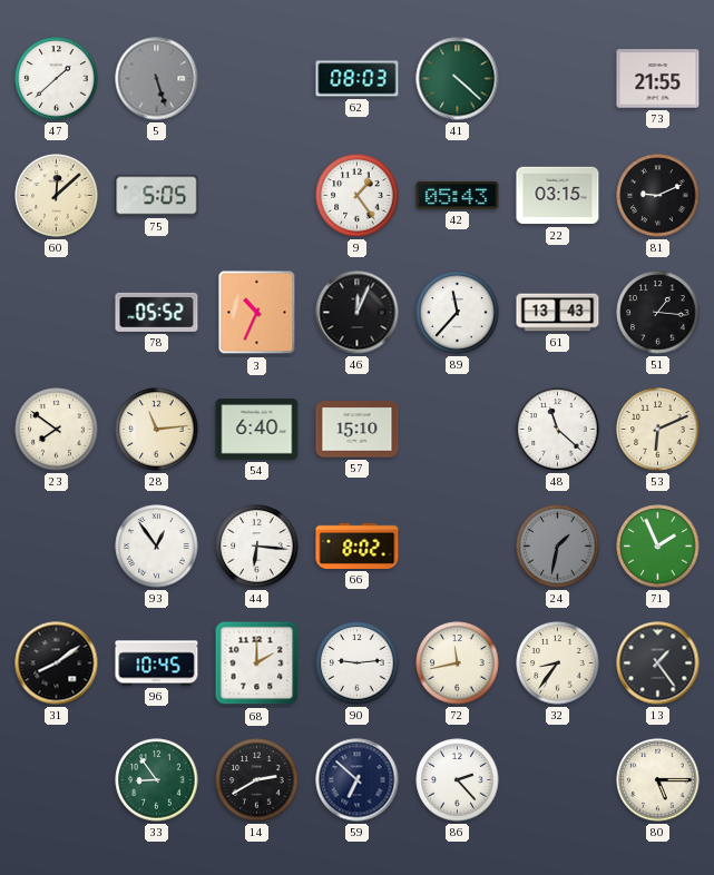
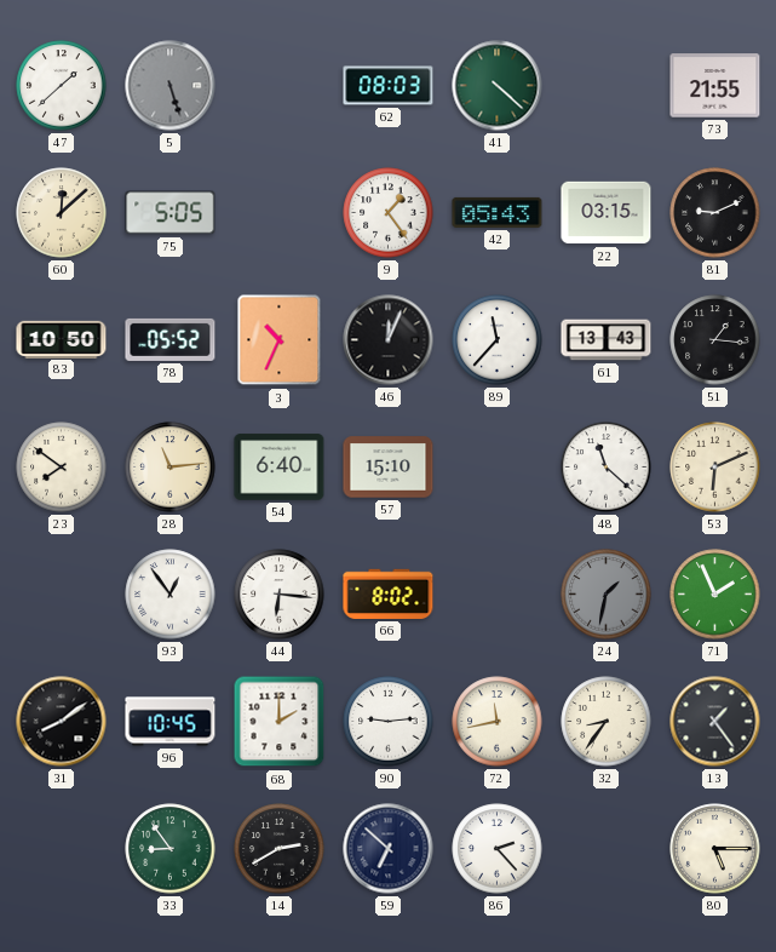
83: none -> 10:50 (62, 339)
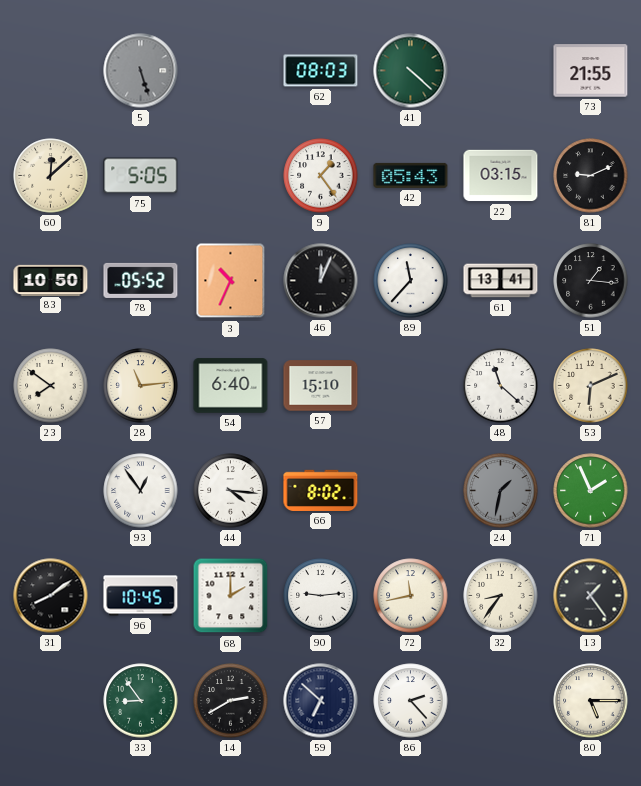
47: 1:38 -> none (62, 86)
61: 13:43 -> 13:41 (501, 281)
44: 6:16 -> 4:16 (231, 491)
